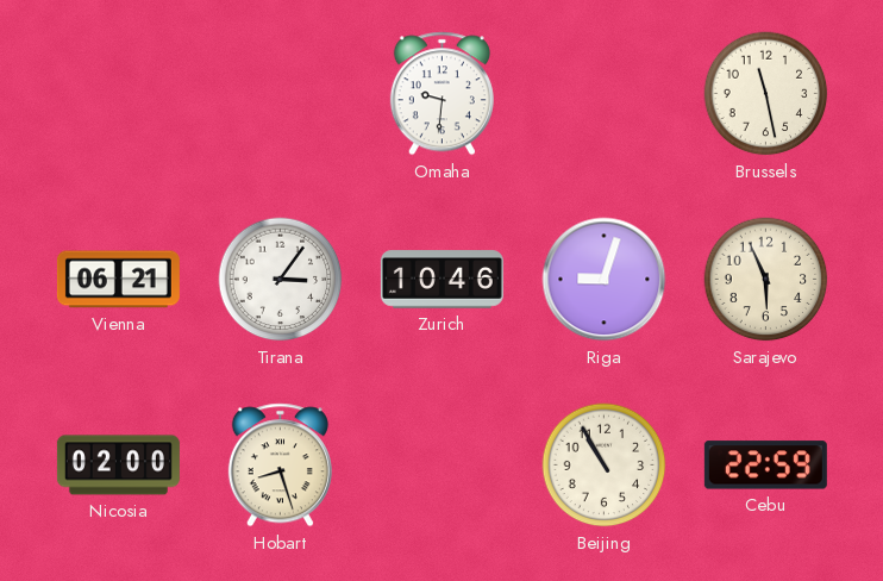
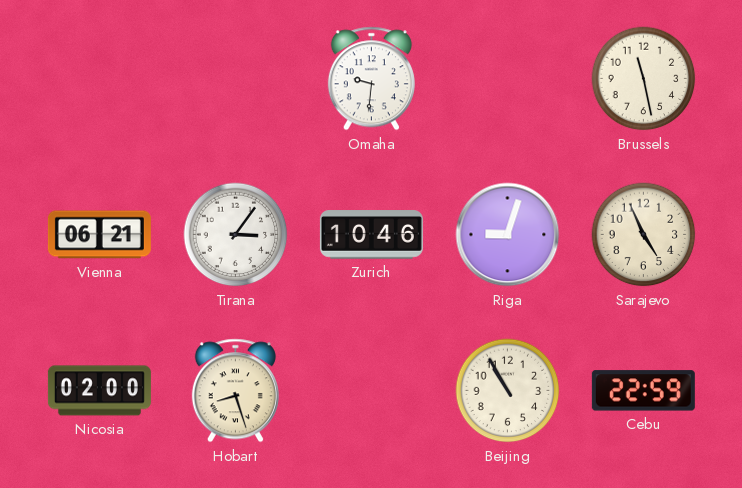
Sarajevo: 5:56 -> 4:56 (644, 235)
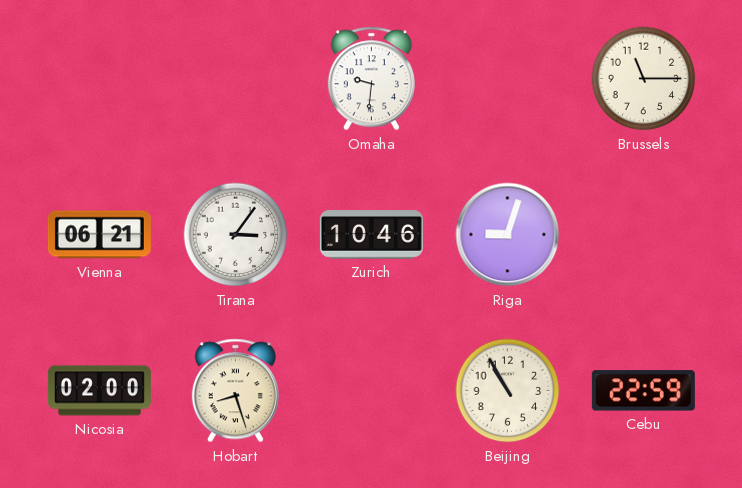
Brussels: 11:28 -> 11:15 (644, 79)
Sarajevo: 4:56 -> none (644, 235)
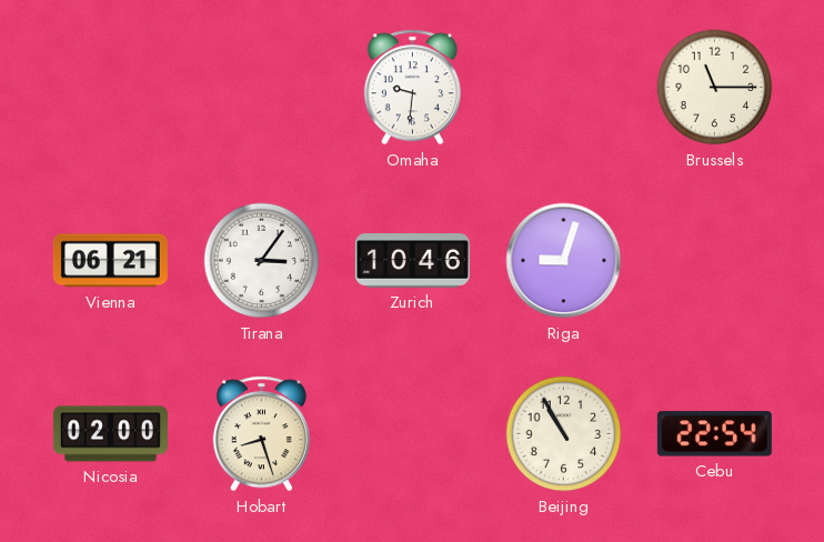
Cebu: 22:59 -> 22:54 (714, 434)
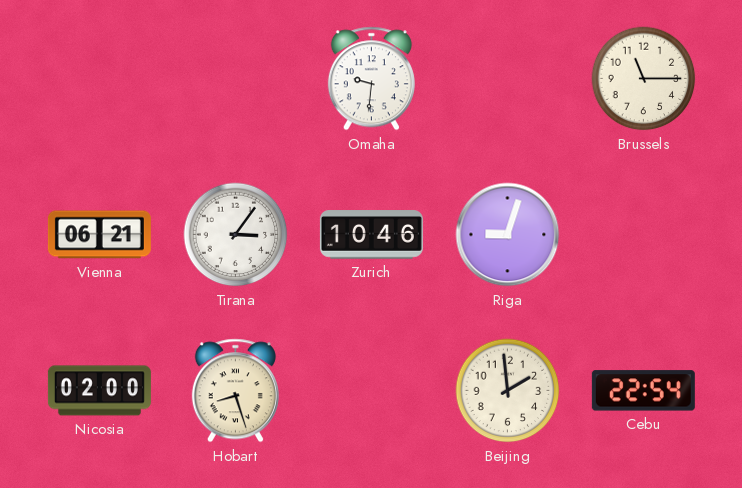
Beijing: 10:55 -> 1:59 (508, 391)
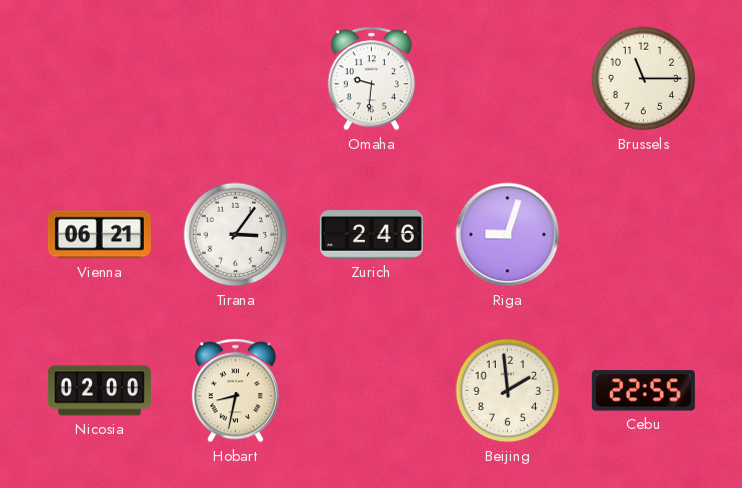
Zurich: 10:46 -> 2:46 (371, 235)
Hobart: 8:27 -> 8:32 (235, 391)
Cebu: 22:54 -> 22:55 (643, 391)
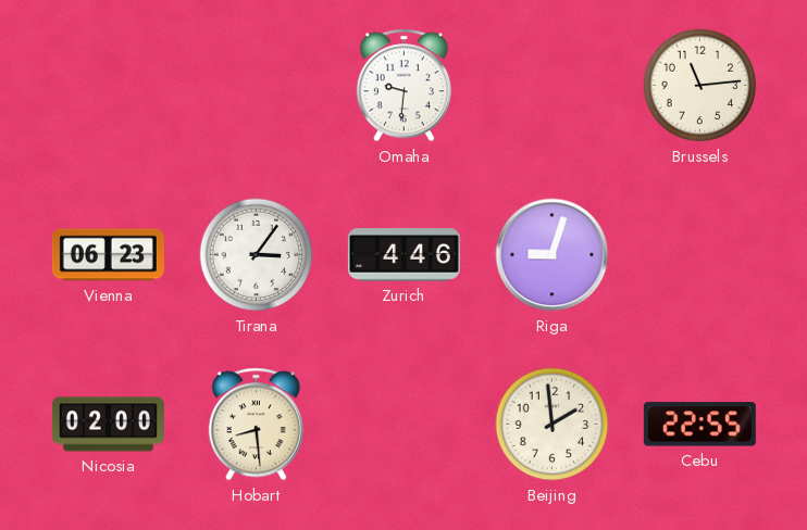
Brussels: 11:15 -> 11:14 (700, 86)
Vienna: 06:21 -> 06:23 (108, 255)
Zurich: 2:46 -> 4:46 (403, 255)
Hobart: 8:32 -> 8:29 (256, 425)
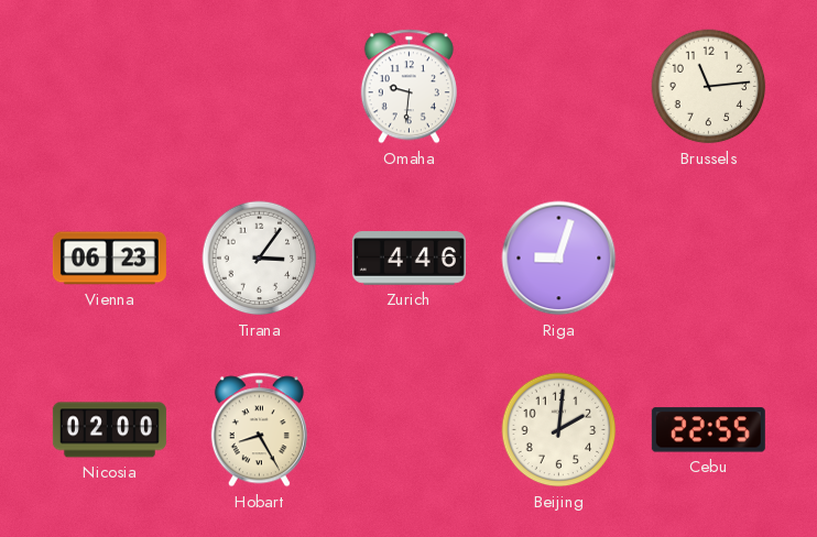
Hobart: 8:29 -> 8:25 (259, 430)
Beijing: 1:59 -> 2:01 (559, 430)
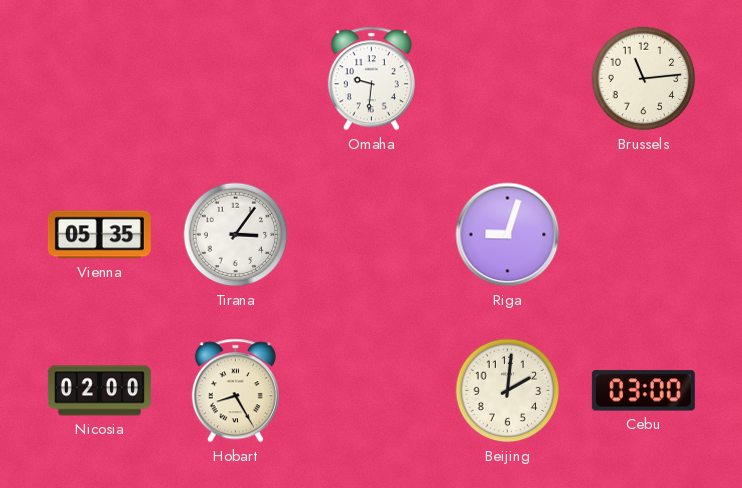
Vienna: 06:23 -> 05:35 (99, 235)
Zurich: 4:46 -> none (408, 259)
Cebu: 22:55 -> 03:00 (643, 391)
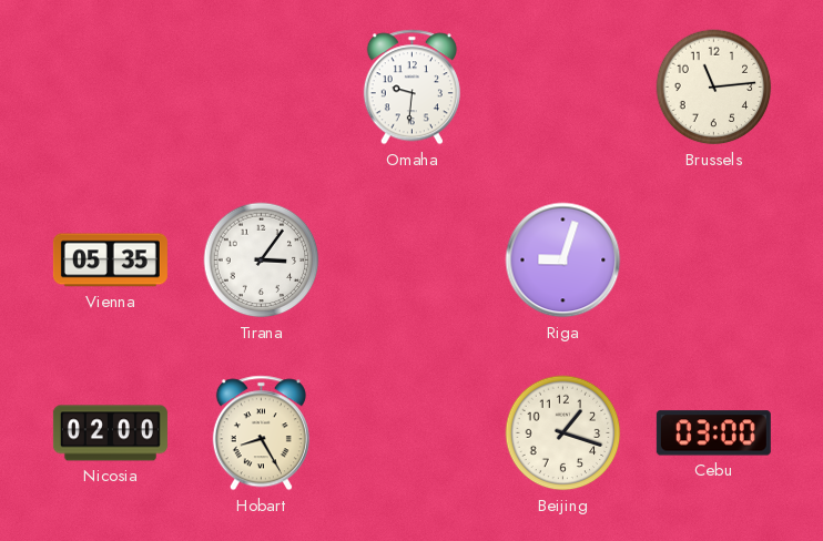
Beijing: 2:01 -> 1:18 (563, 433)
